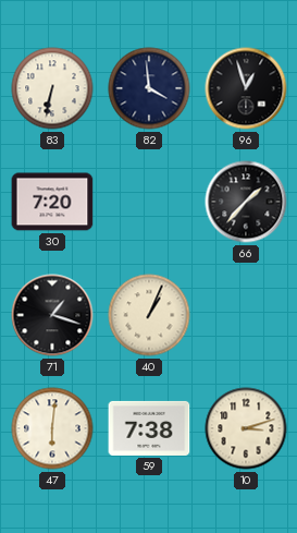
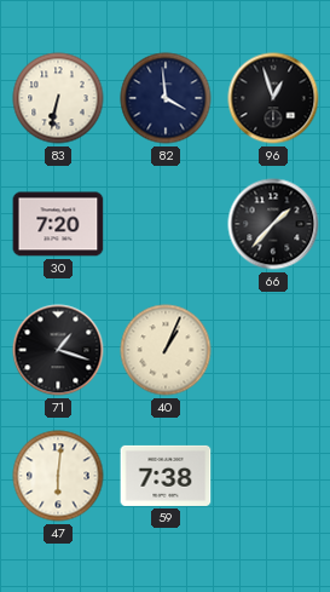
10: 3:12 -> none (246, 428)
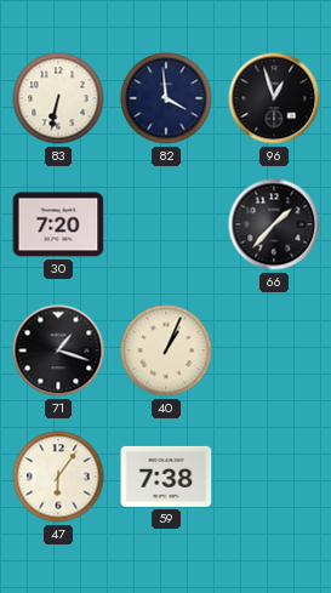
47: 6:01 -> 6:06 (58, 477)
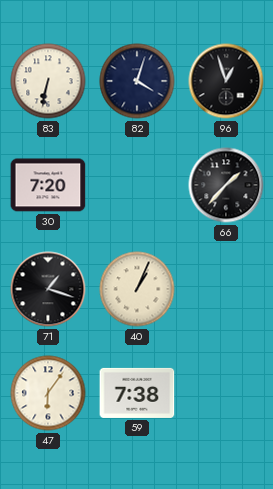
82: 3:59 -> 4:03 (137, 81)
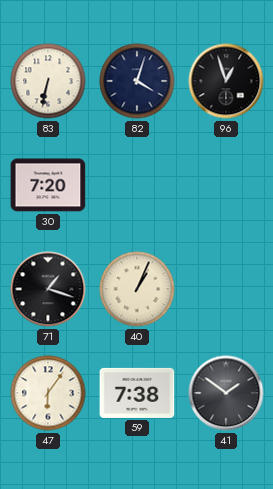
66: 1:37 -> none (226, 185)
41: none -> 1:51 (226, 393)
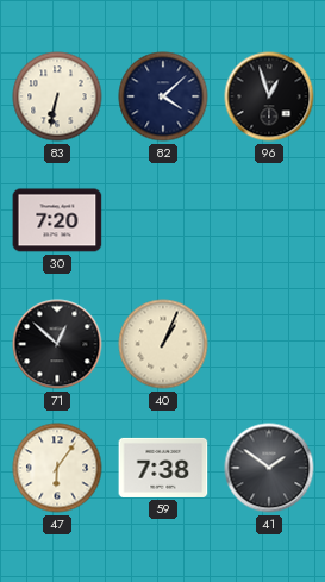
82: 4:03 -> 4:08 (163, 96)
71: 1:18 -> 12:52 (57, 344)
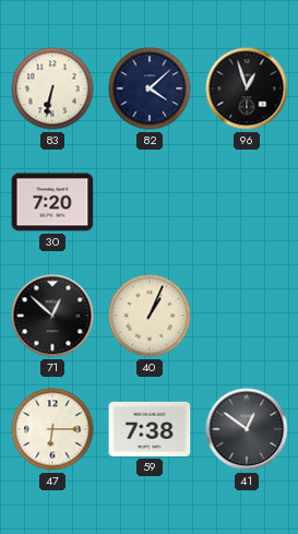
47: 6:06 -> 6:15 (52, 429)
41: 1:51 -> 12:51 (247, 429)
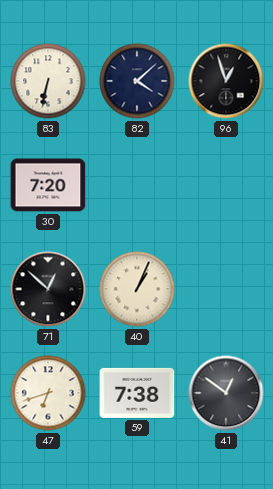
47: 6:15 -> 6:42 (48, 393)
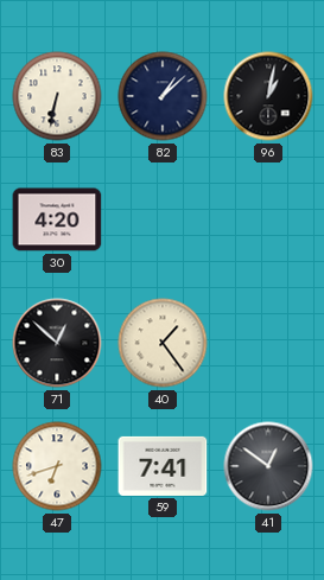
82: 4:08 -> 1:08 (163, 96)
96: 12:57 -> 1:02 (268, 96)
30: 7:20 -> 4:20 (57, 219)
40: 1:04 -> 1:24 (163, 343)
59: 7:38 -> 7:41 (163, 466)
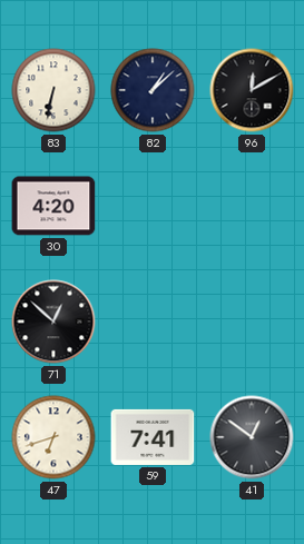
96: 1:02 -> 12:10 (252, 90)
40: 1:24 -> none (163, 343)
